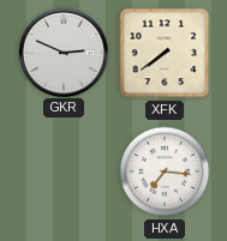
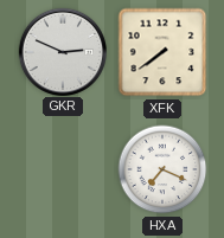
HXA: 7:16 -> 7:19 (162, 169)
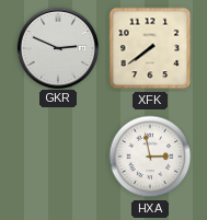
HXA: 7:19 -> 2:58 (150, 157)
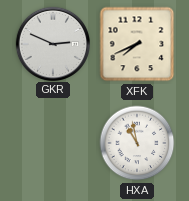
XFK: 7:39 -> 7:41 (137, 44)
HXA: 2:58 -> 10:58 (137, 143)
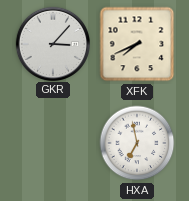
GKR: 2:49 -> 3:07 (52, 43)
HXA: 10:58 -> 6:58 (137, 143)
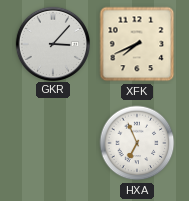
HXA: 6:58 -> 6:56 (137, 143)
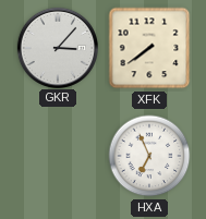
XFK: 7:41 -> 7:39 (149, 48)
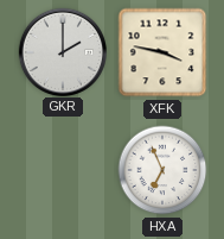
GKR: 3:07 -> 2:00 (62, 51)
XFK: 7:39 -> 3:47 (162, 52)
